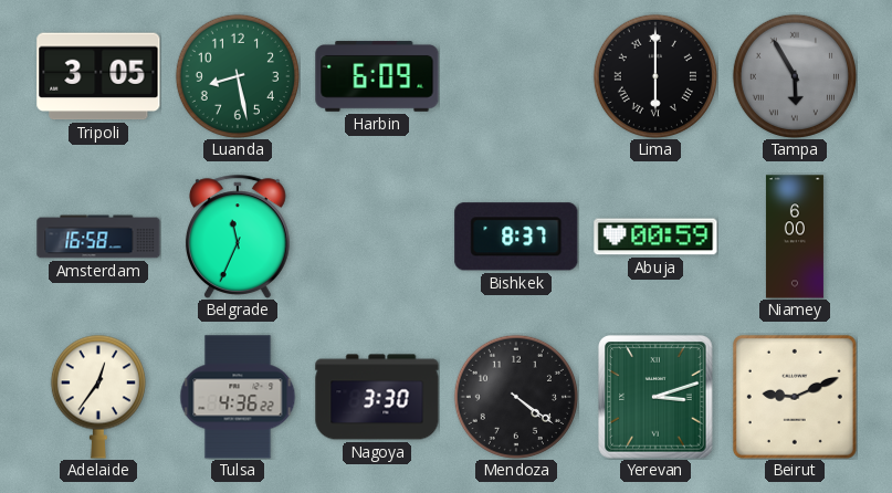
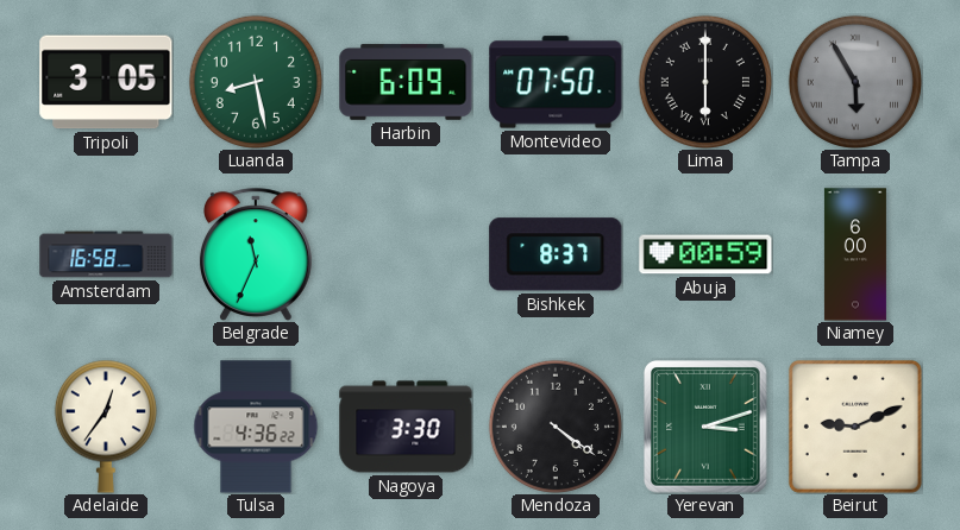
Montevideo: none -> 07:50 (556, 82)
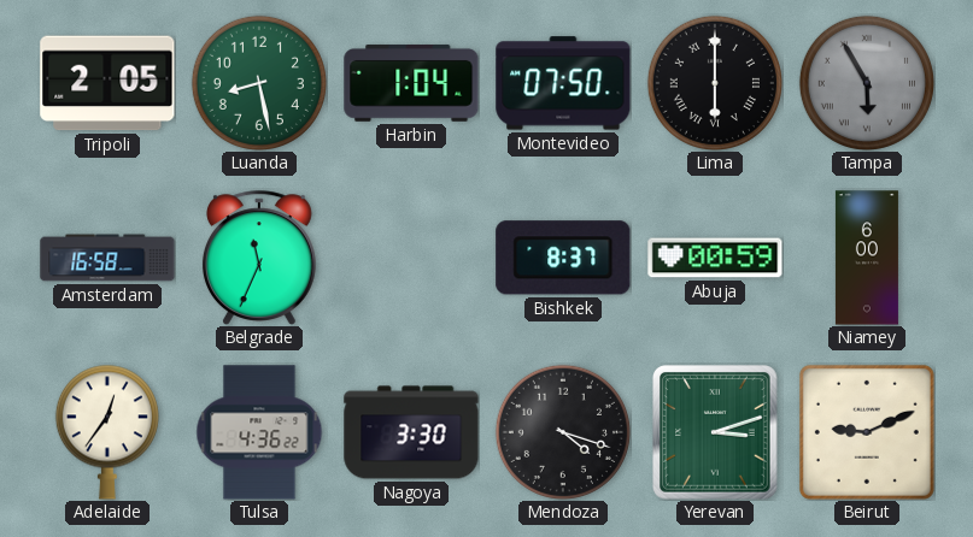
Tripoli: 3:05 -> 2:05 (107, 83)
Harbin: 6:09 -> 1:04 (411, 83)
Mendoza: 4:21 -> 4:18 (563, 432)
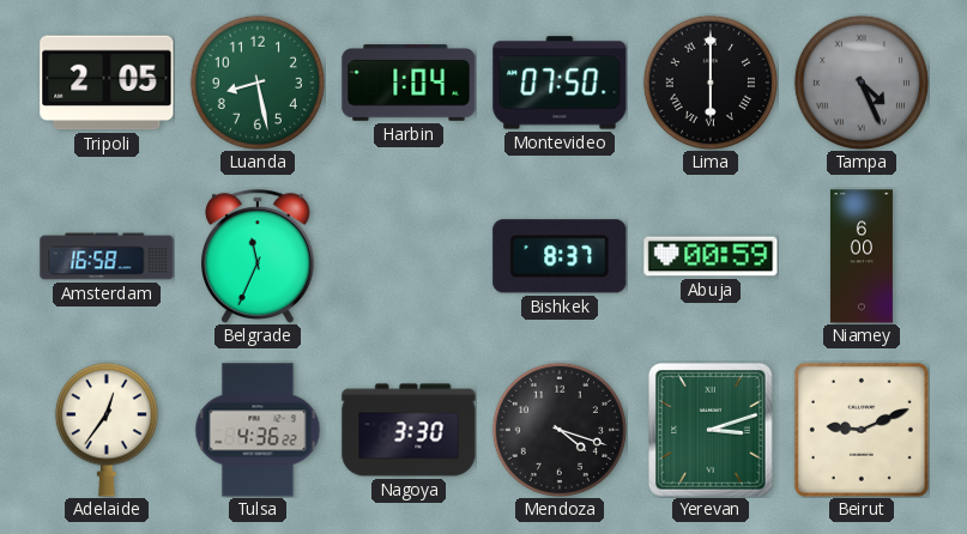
Tampa: 5:55 -> 4:26 (862, 83)
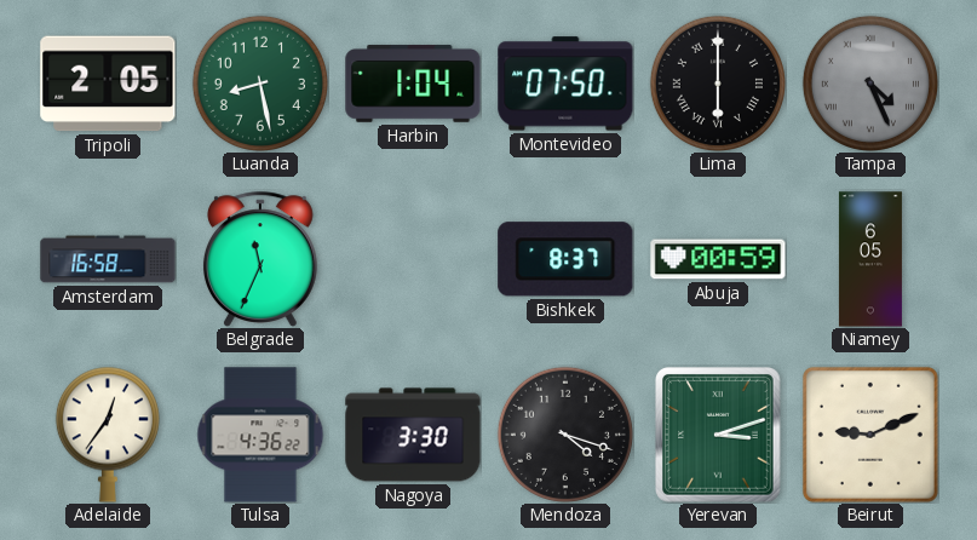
Niamey: 6:00 -> 6:05 (870, 259)
